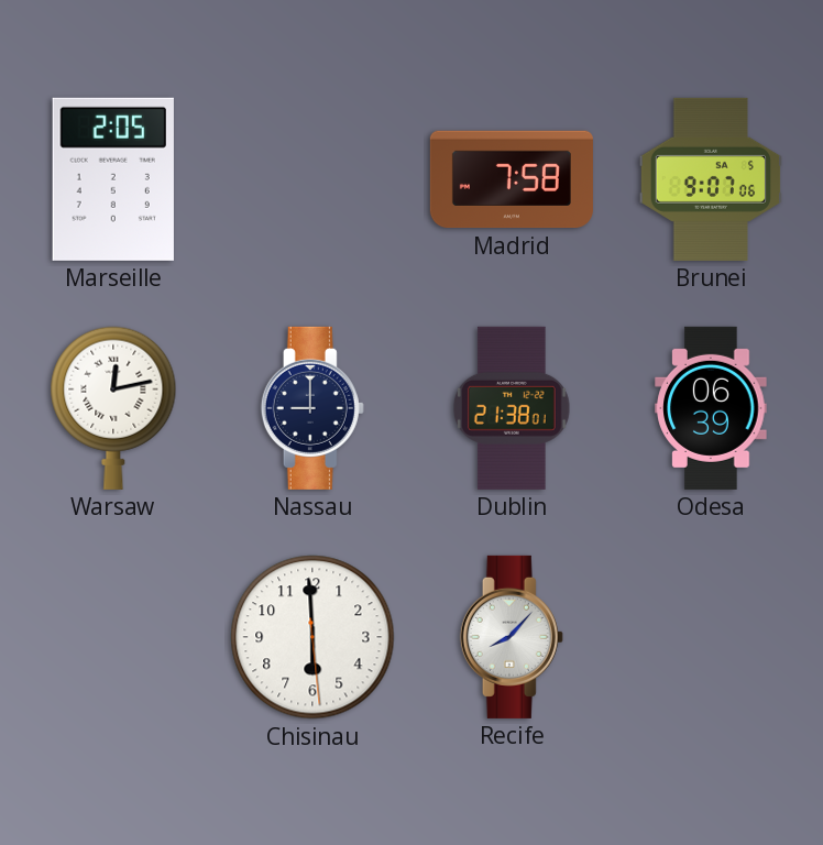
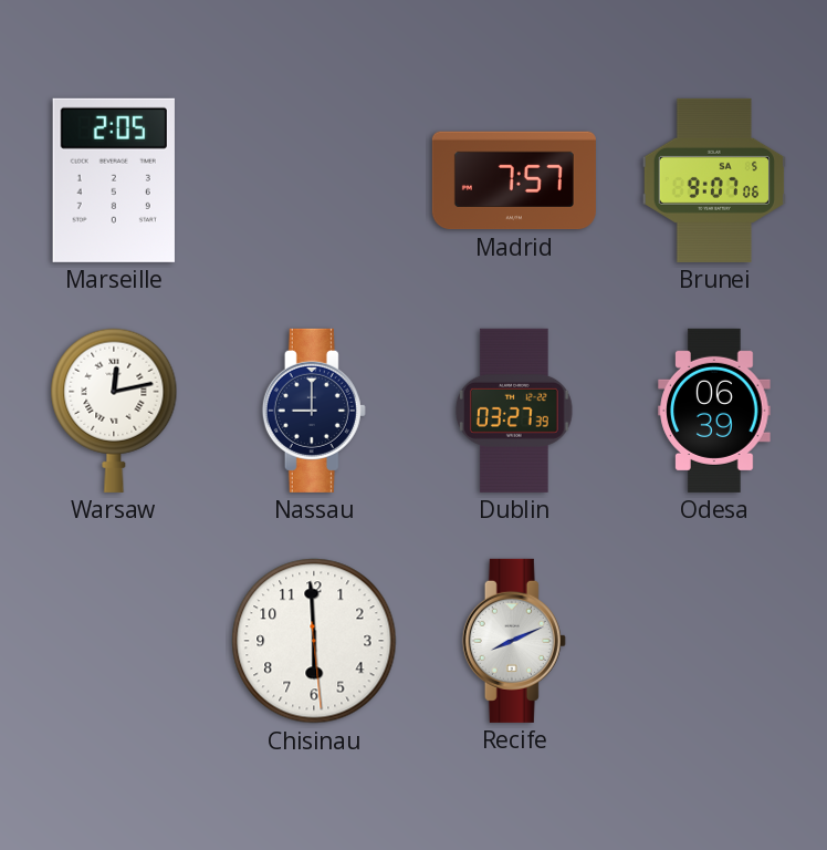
Madrid: 7:58 -> 7:57 (514, 180)
Dublin: 21:38 -> 03:27 (514, 411)
Recife: 8:07 -> 8:11 (514, 641)
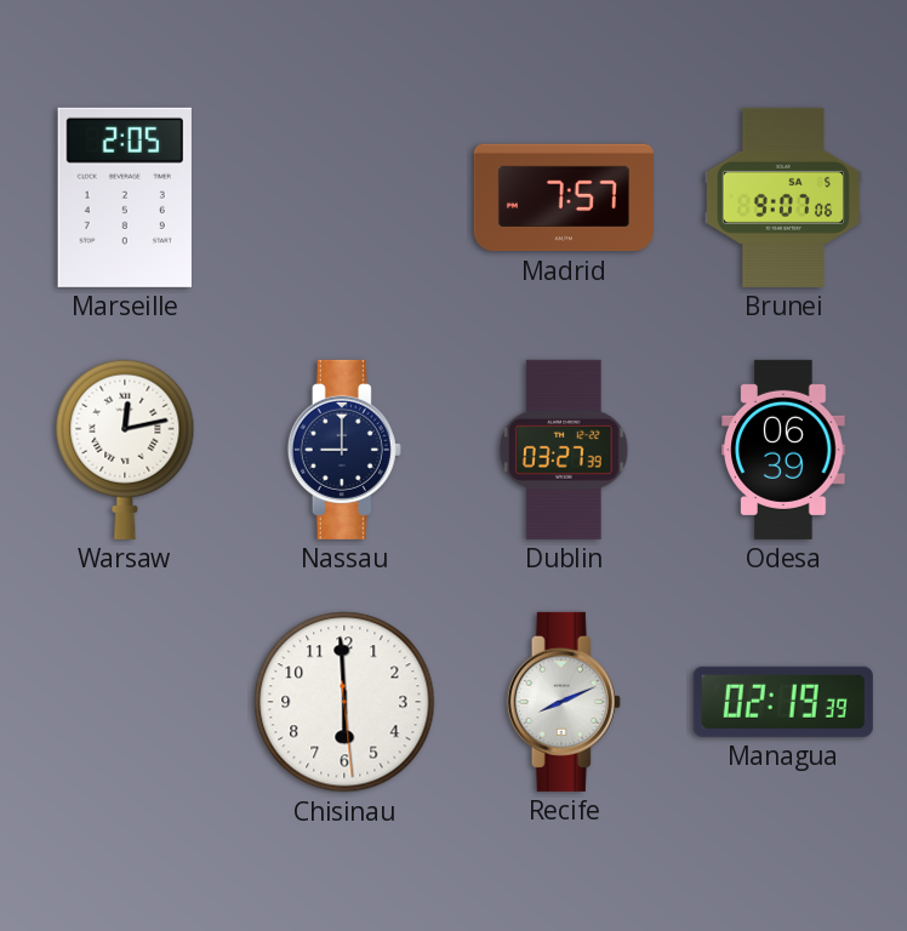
Managua: none -> 02:19 (783, 702)
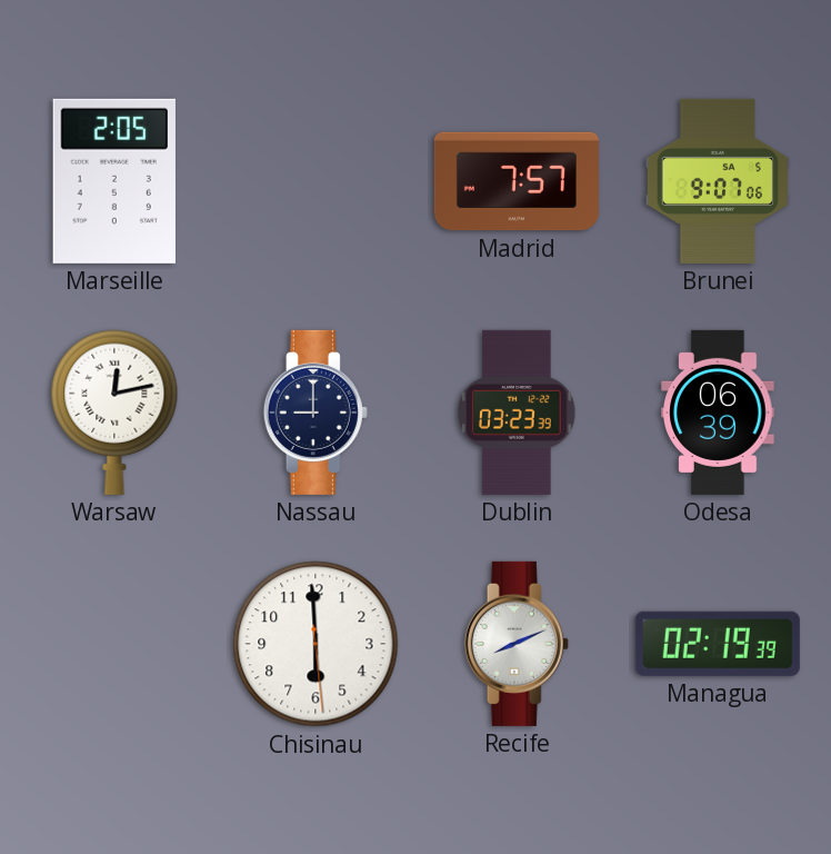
Dublin: 03:27 -> 03:23 (517, 413)
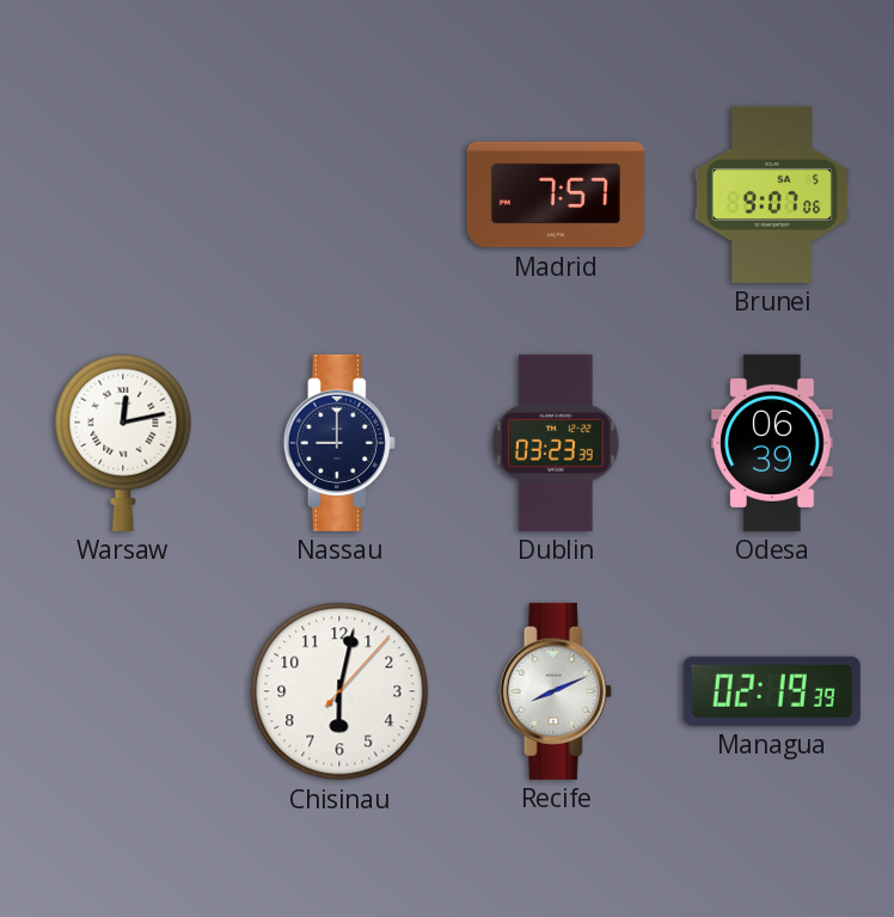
Marseille: 2:05 -> none (114, 181)
Chisinau: 5:59 -> 6:02 (339, 691)
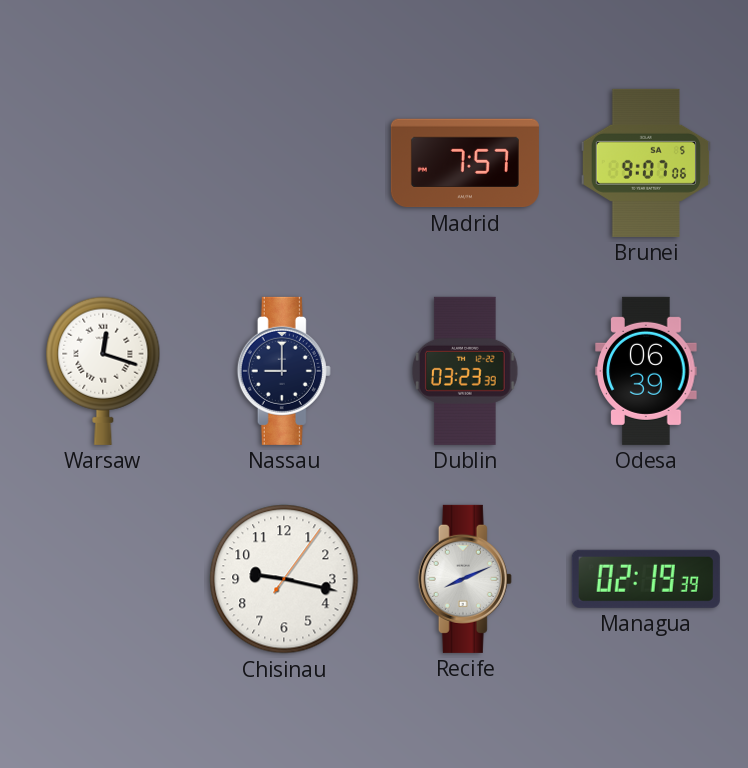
Warsaw: 12:13 -> 12:18 (103, 371)
Chisinau: 6:02 -> 9:17 (284, 579)
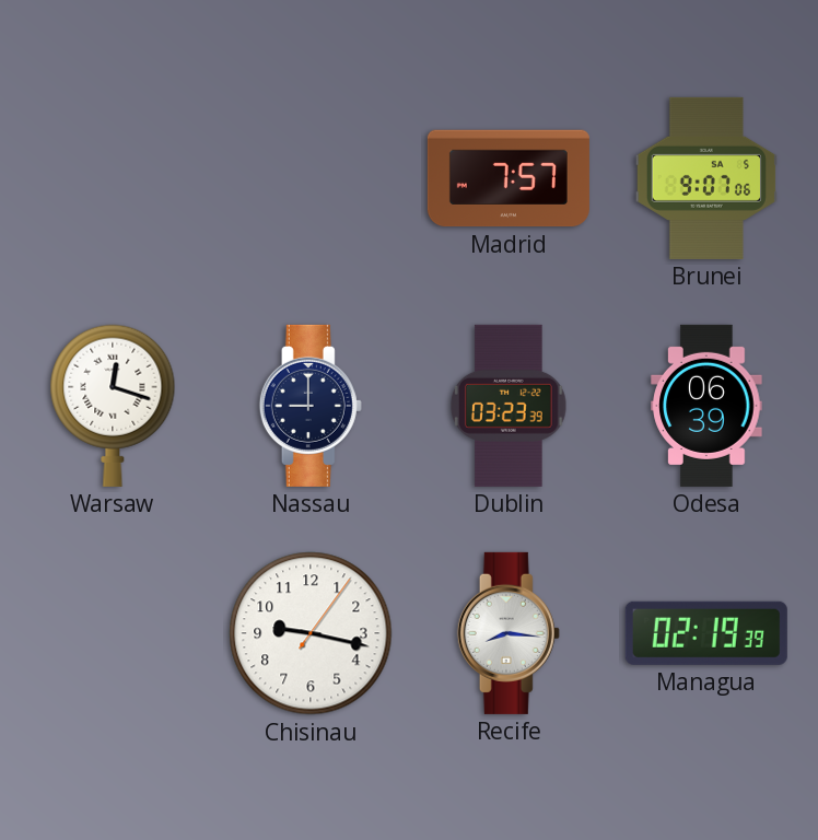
Recife: 8:11 -> 8:16 (509, 633)
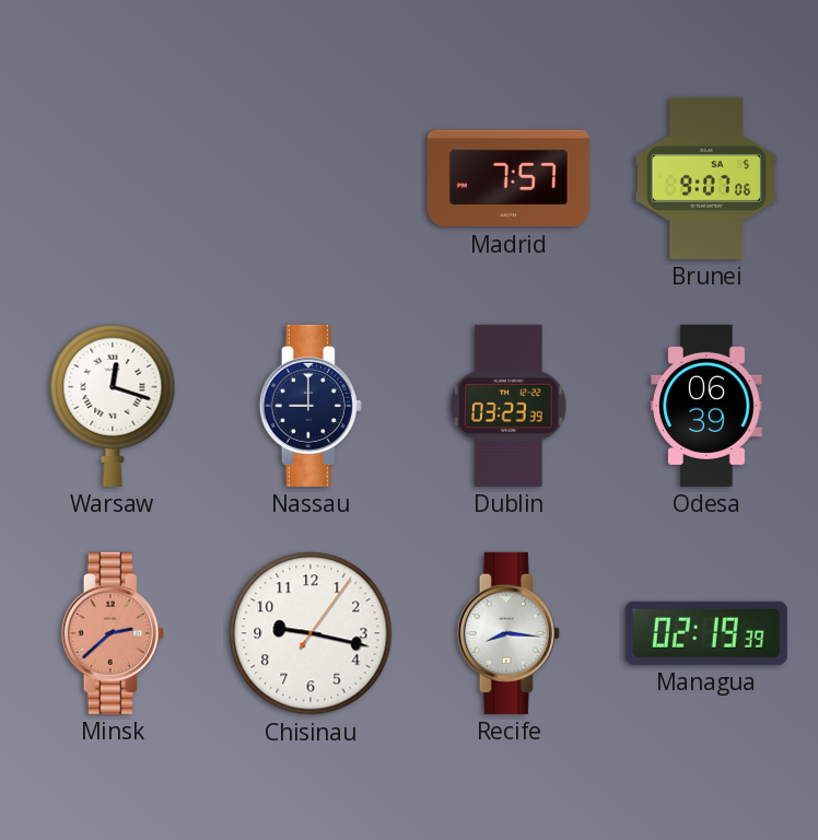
Minsk: none -> 2:38 (113, 633)
